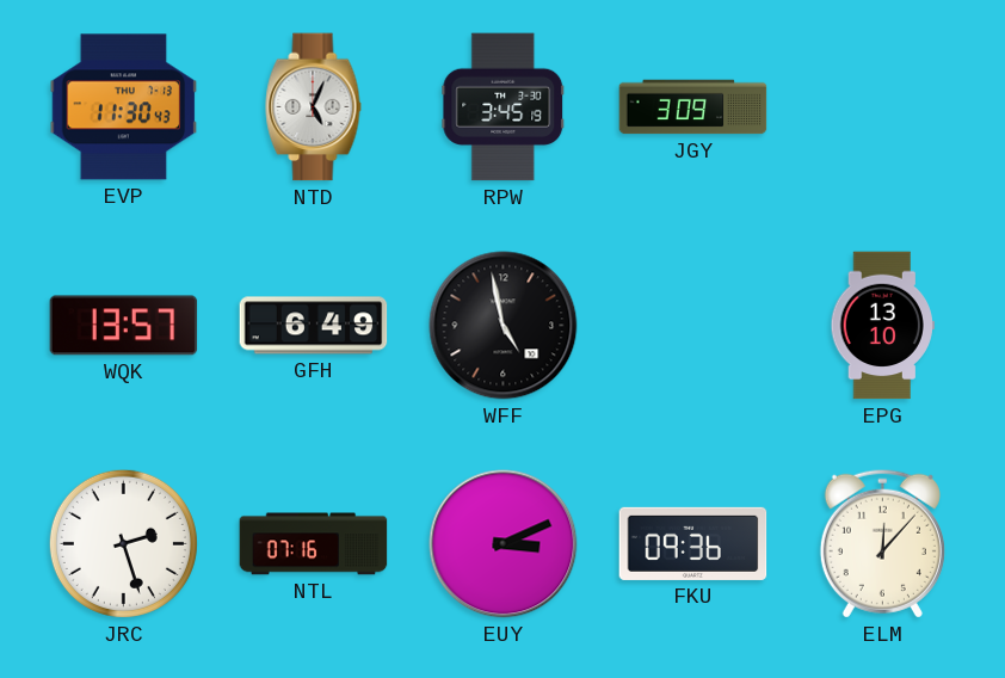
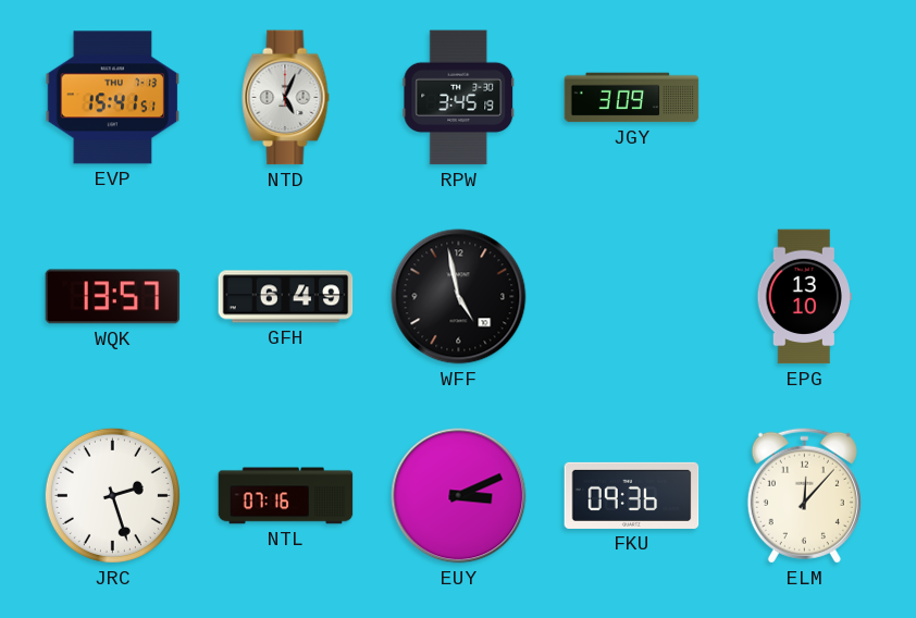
EVP: 11:30 -> 15:41 (113, 98)
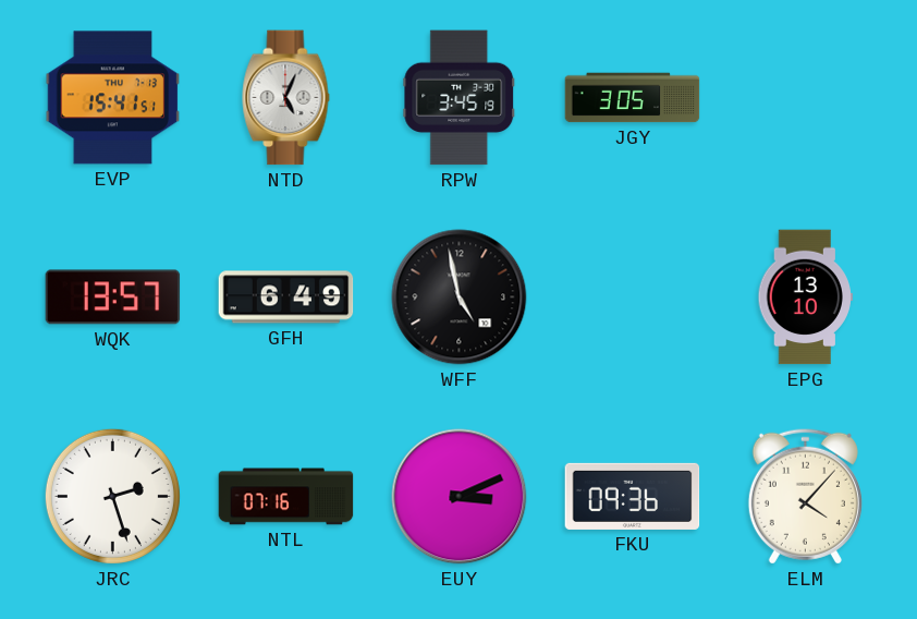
JGY: 3:09 -> 3:05 (633, 98)
ELM: 12:07 -> 4:07 (805, 496)
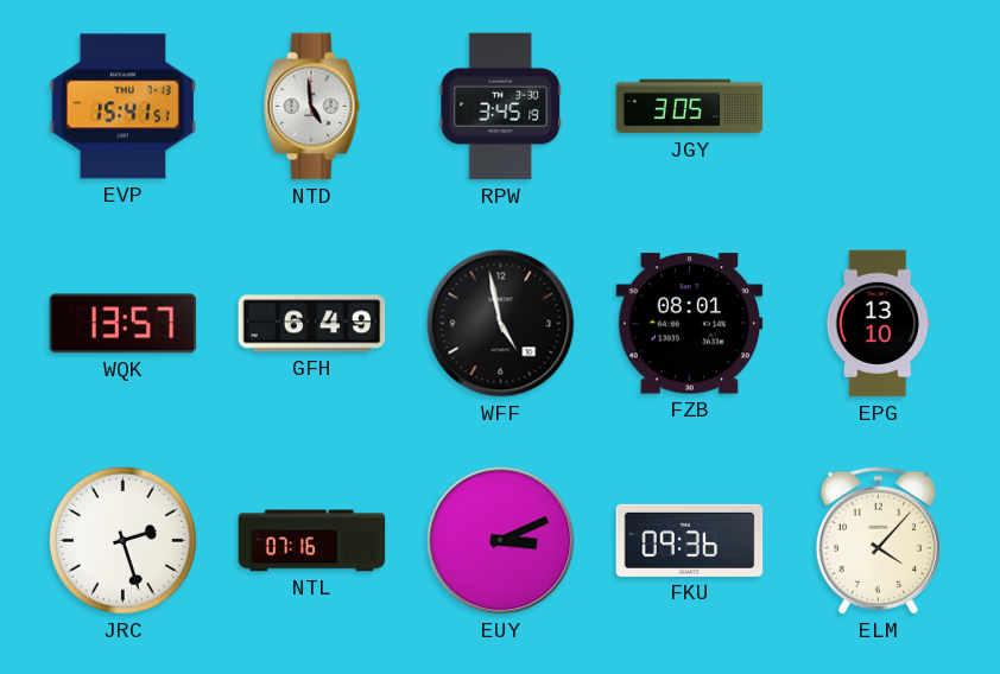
NTD: 5:04 -> 4:59 (312, 107)
FZB: none -> 08:01 (690, 324)
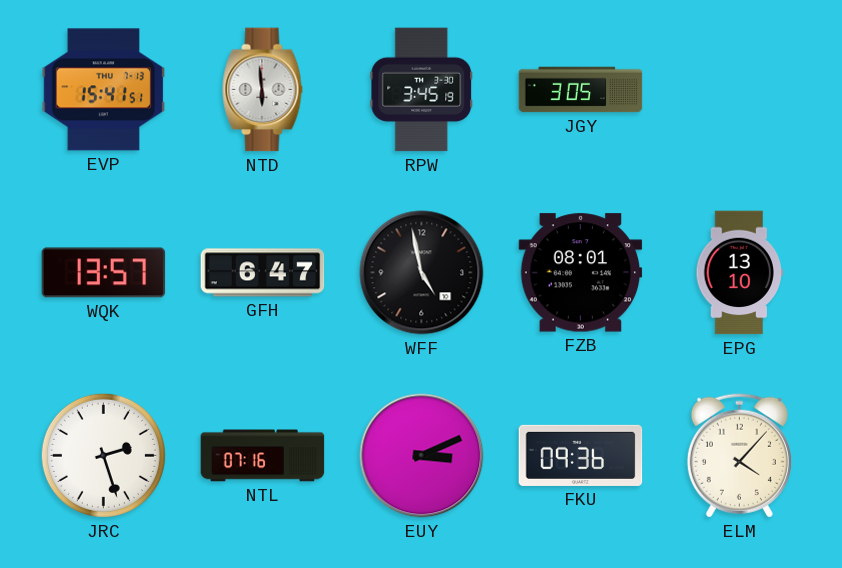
NTD: 4:59 -> 5:59 (263, 90)
GFH: 6:49 -> 6:47 (263, 273)
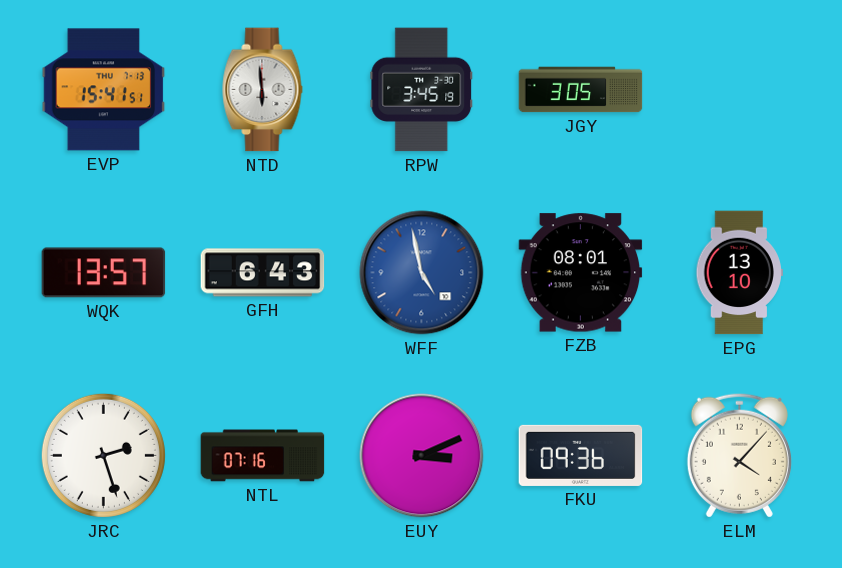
GFH: 6:47 -> 6:43 (263, 273)
WFF dial: black -> blue (422, 273)
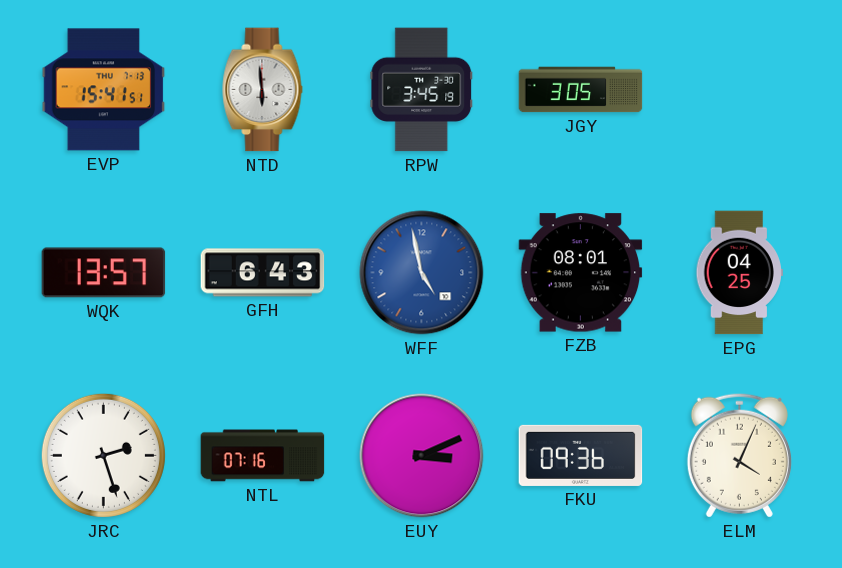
EPG: 13:10 -> 04:25 (739, 273)
ELM: 4:07 -> 4:04 (739, 455)
